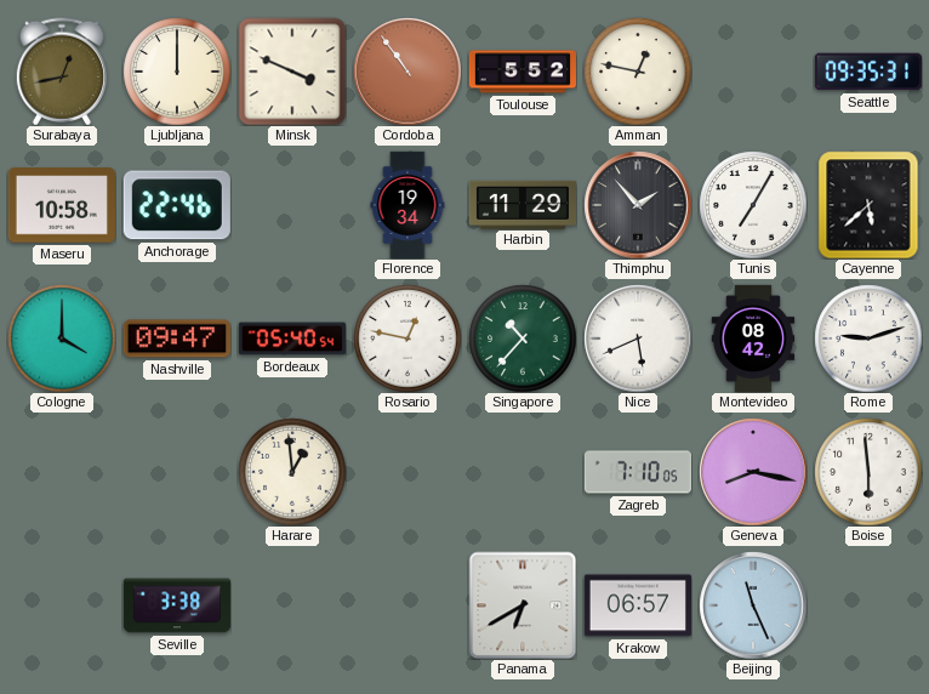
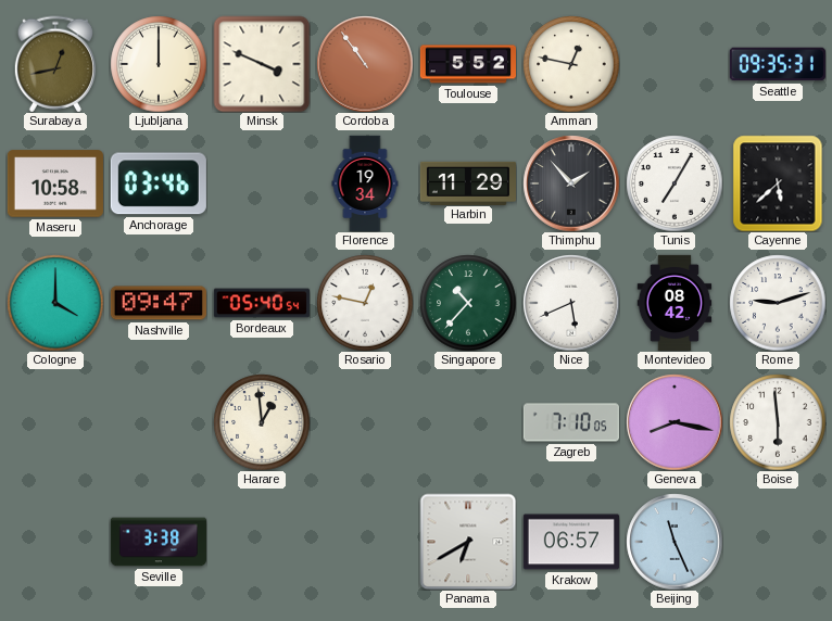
Anchorage: 22:46 -> 03:46 (159, 183)
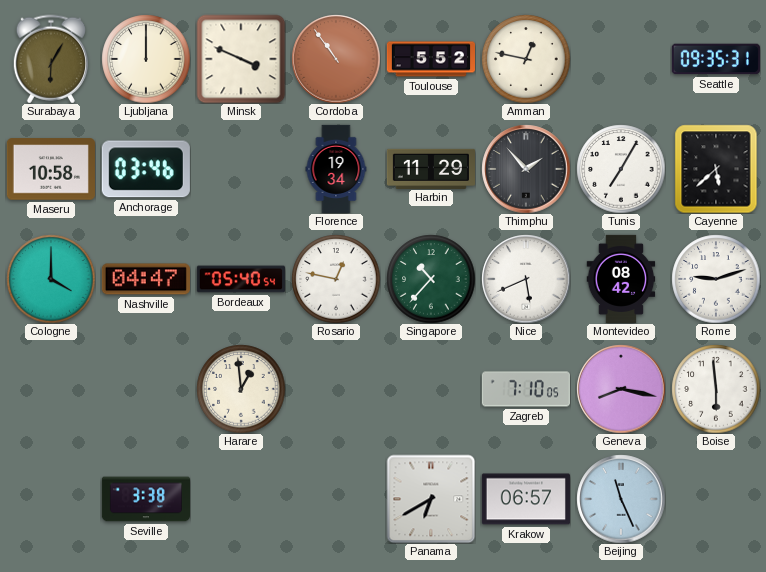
Surabaya: 12:43 -> 6:05 (51, 59)
Nashville: 09:47 -> 04:47 (146, 279)
